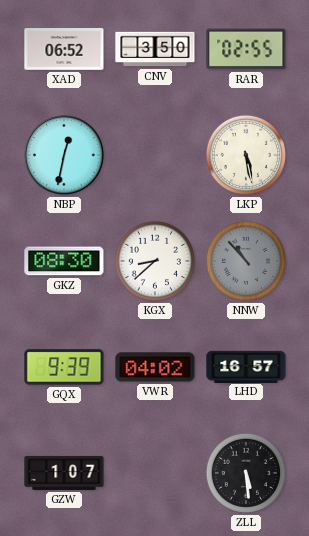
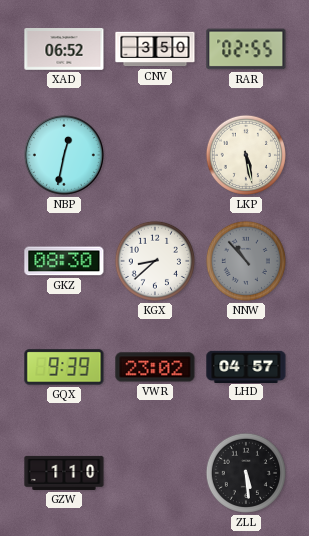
VWR: 04:02 -> 23:02 (155, 367)
LHD: 16:57 -> 04:57 (246, 366)
GZW: 1:07 -> 1:10 (64, 473)
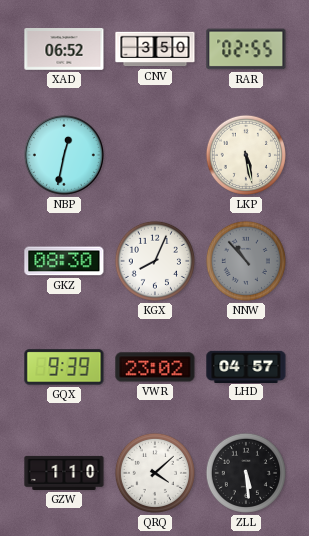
KGX: 8:38 -> 8:04 (155, 261)
QRQ: none -> 4:08 (155, 473)
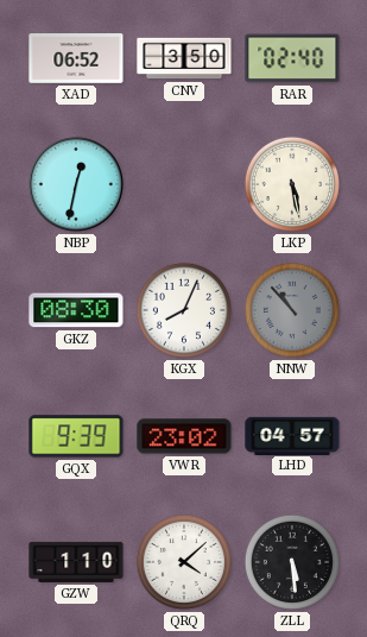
RAR: 02:55 -> 02:40 (292, 58)
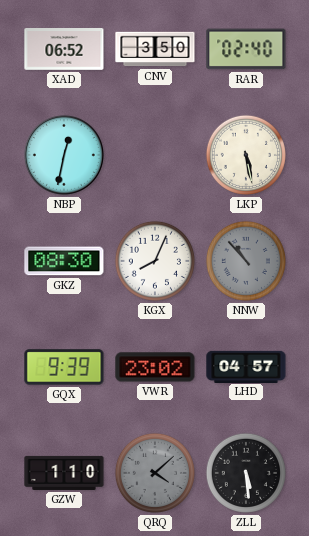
QRQ dial: white -> grey (155, 473)
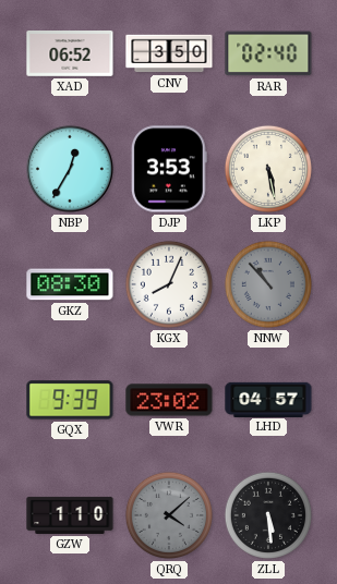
NBP: 12:32 -> 12:35 (70, 169)
DJP: none -> 3:53 (169, 169)
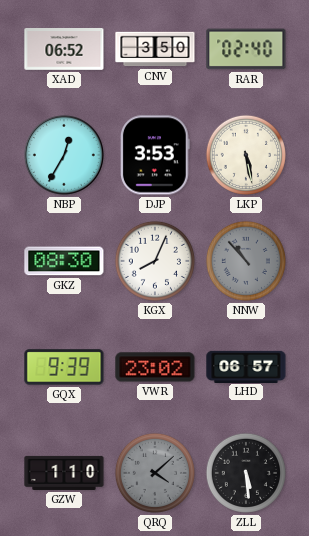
LHD: 04:57 -> 06:57 (246, 366)
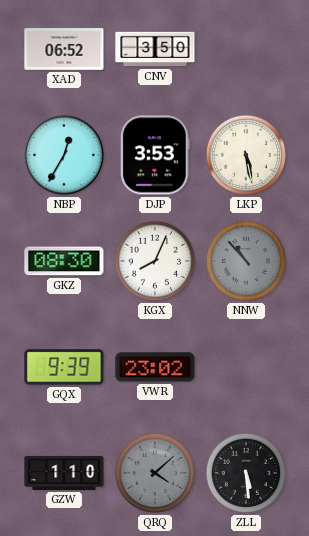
RAR: 02:40 -> none (246, 49)
LHD: 06:57 -> none (246, 366)
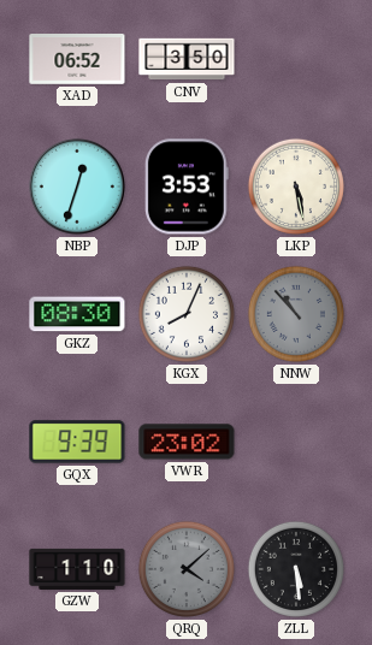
NBP: 12:35 -> 12:33 (77, 187)
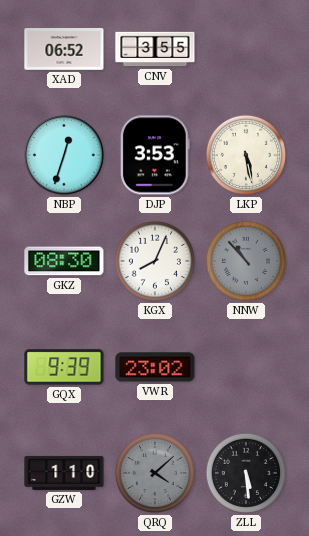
CNV: 3:50 -> 3:55 (155, 49)
